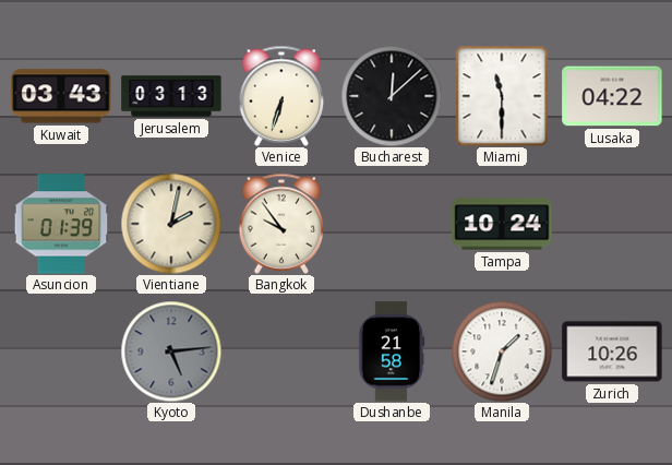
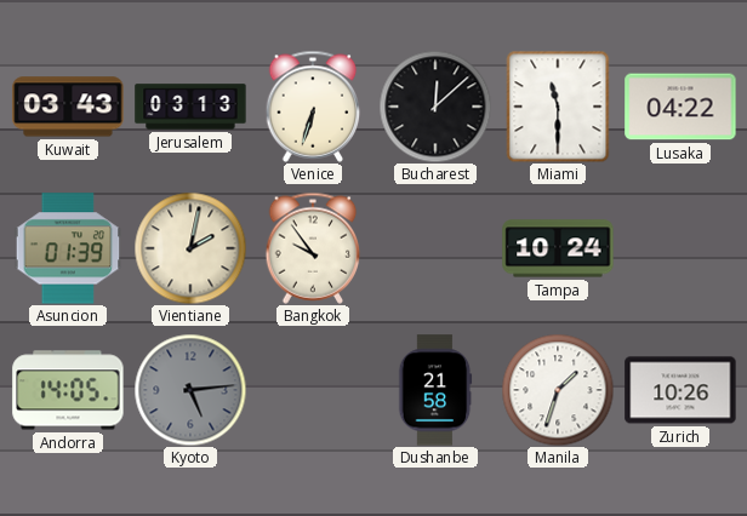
Andorra: none -> 14:05 (68, 390)
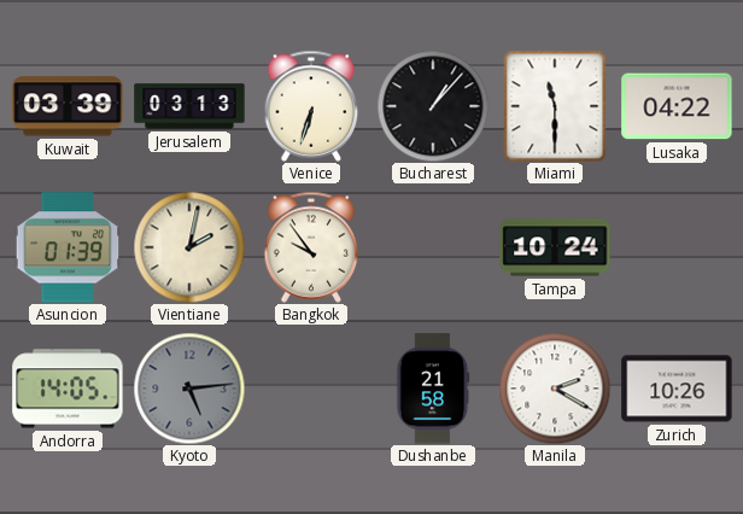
Kuwait: 03:43 -> 03:39 (68, 106)
Bucharest: 12:08 -> 1:07 (433, 106)
Manila: 1:33 -> 2:20 (555, 389)
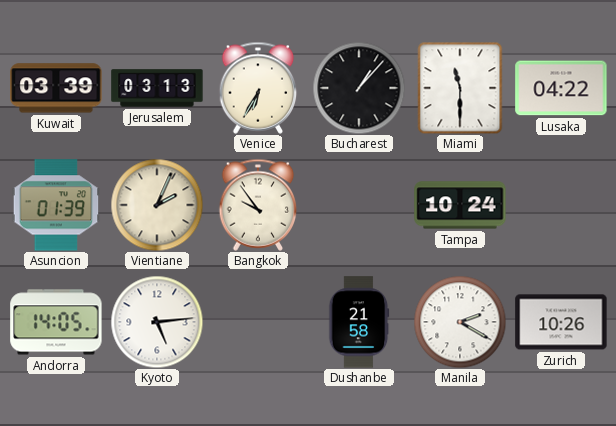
Venice: 6:33 -> 6:35 (258, 88)
Vientiane: 2:02 -> 2:04 (157, 205)
Kyoto dial: grey -> white (157, 322)
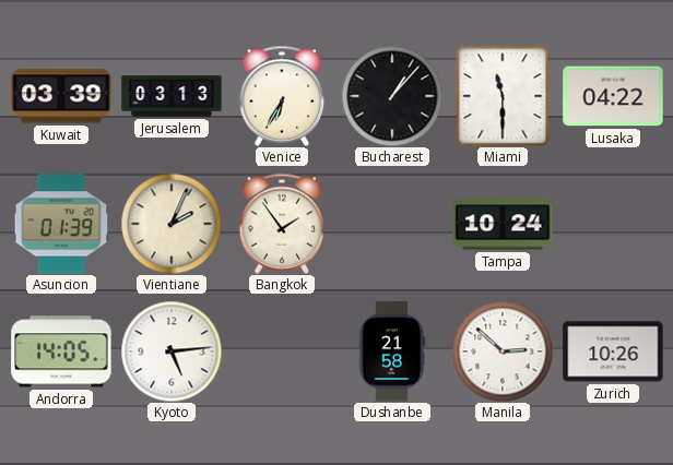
Bangkok: 9:54 -> 1:54 (282, 224)
Manila: 2:20 -> 2:52 (503, 351)
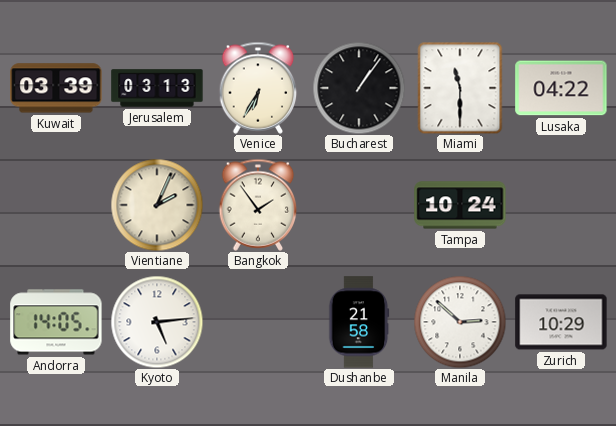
Bucharest: 1:07 -> 1:06 (359, 88)
Asuncion: 01:39 -> none (61, 224)
Zurich: 10:26 -> 10:29 (561, 322)
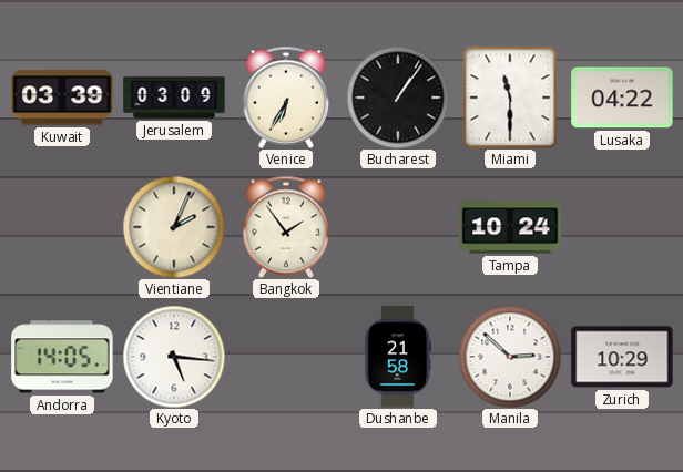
Jerusalem: 03:13 -> 03:09 (174, 98)
Kyoto: 5:14 -> 5:16 (174, 357)
